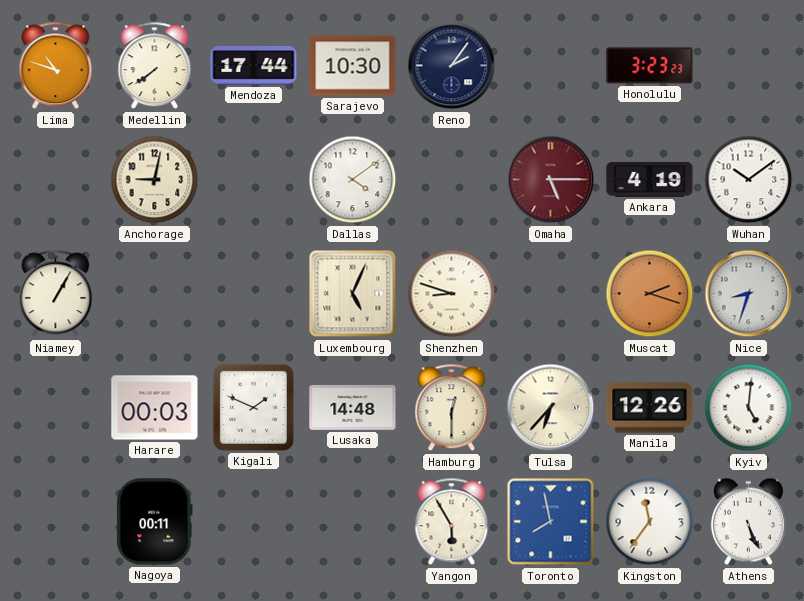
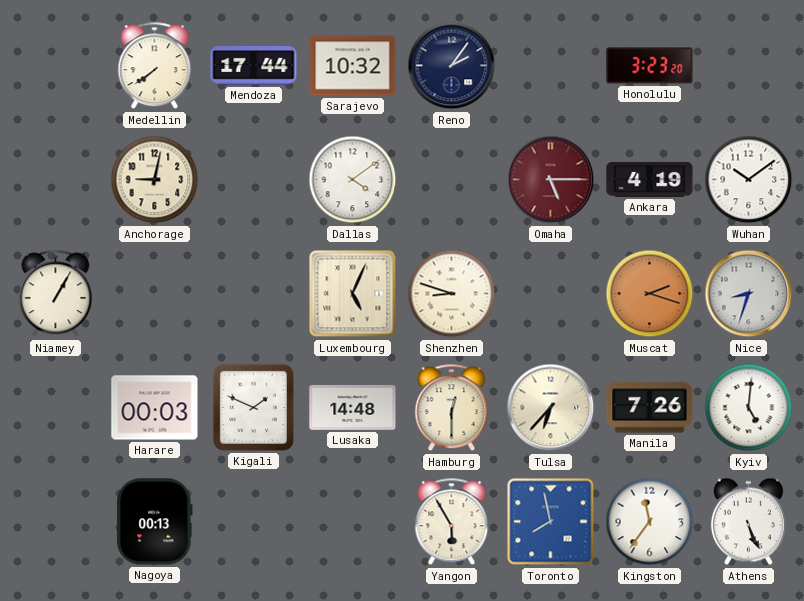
Lima: 10:48 -> none (56, 66)
Sarajevo: 10:30 -> 10:32 (353, 66)
Honolulu: 3:23:23 -> 3:23:20 (650, 66)
Manila: 12:26 -> 7:26 (650, 408)
Nagoya: 00:11 -> 00:13 (155, 522)
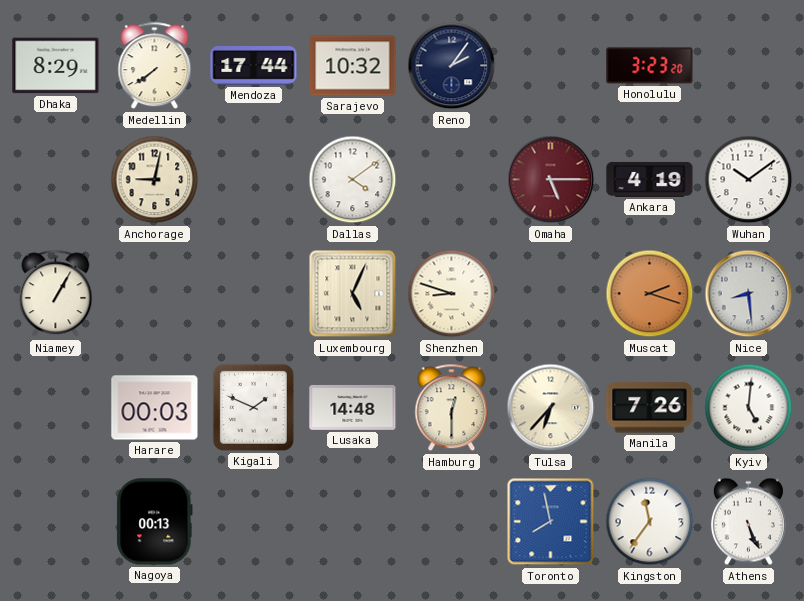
Dhaka: none -> 8:29 (56, 66)
Nice: 8:33 -> 8:29 (749, 294)
Yangon: 5:55 -> none (452, 522)
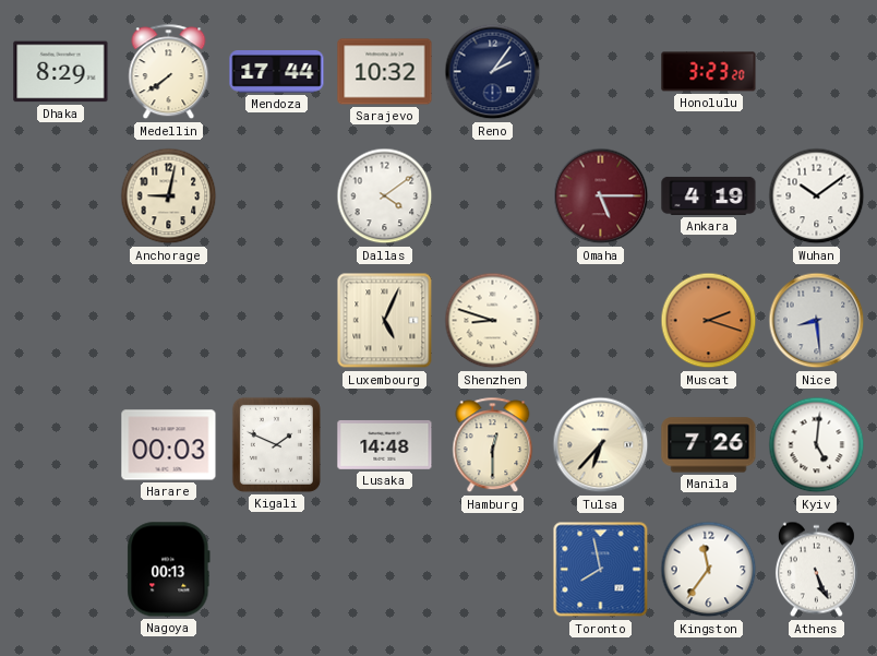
Niamey: 1:05 -> none (56, 294)
